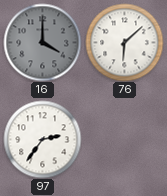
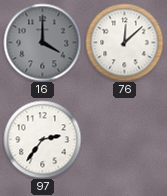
76: 6:08 -> 12:08 (124, 42)
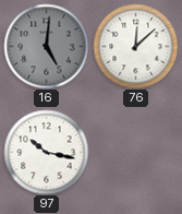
16: 4:00 -> 5:01 (46, 46)
97: 2:36 -> 10:17 (46, 152)
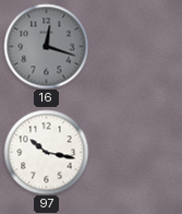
16: 5:01 -> 12:18 (46, 46)
76: 12:08 -> none (135, 46)
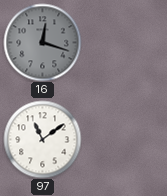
97: 10:17 -> 11:09 (42, 139)
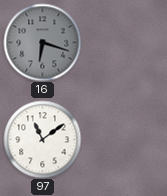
16: 12:18 -> 6:18 (42, 42)
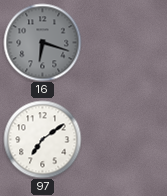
97: 11:09 -> 7:09 (42, 139)
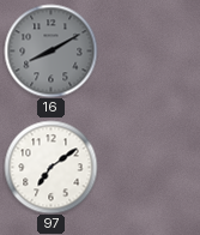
16: 6:18 -> 8:10 (50, 50)
